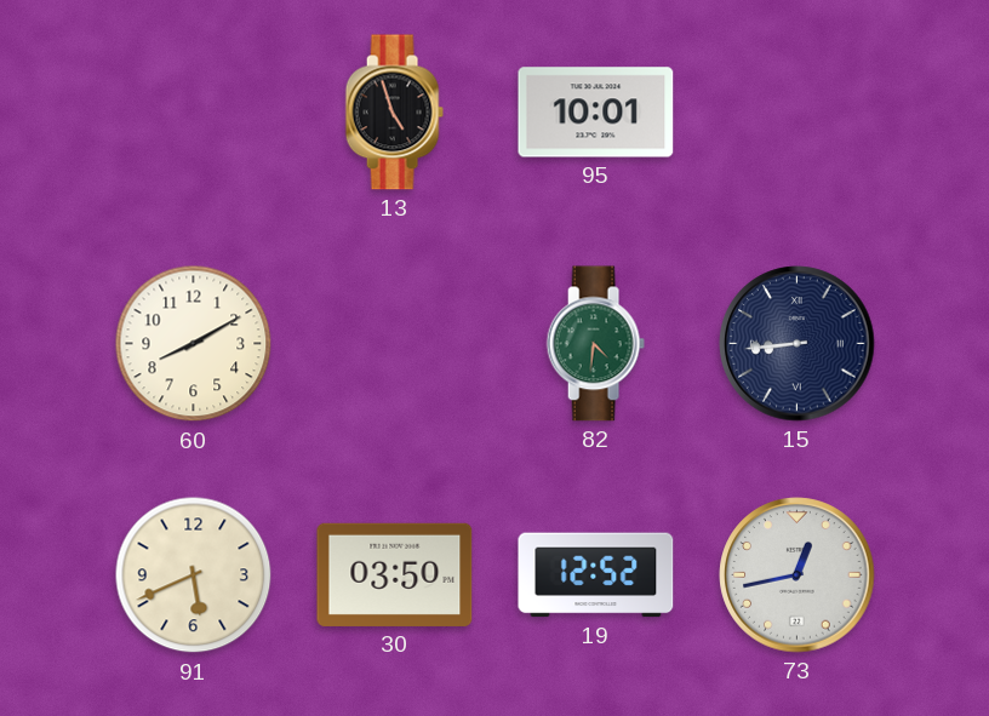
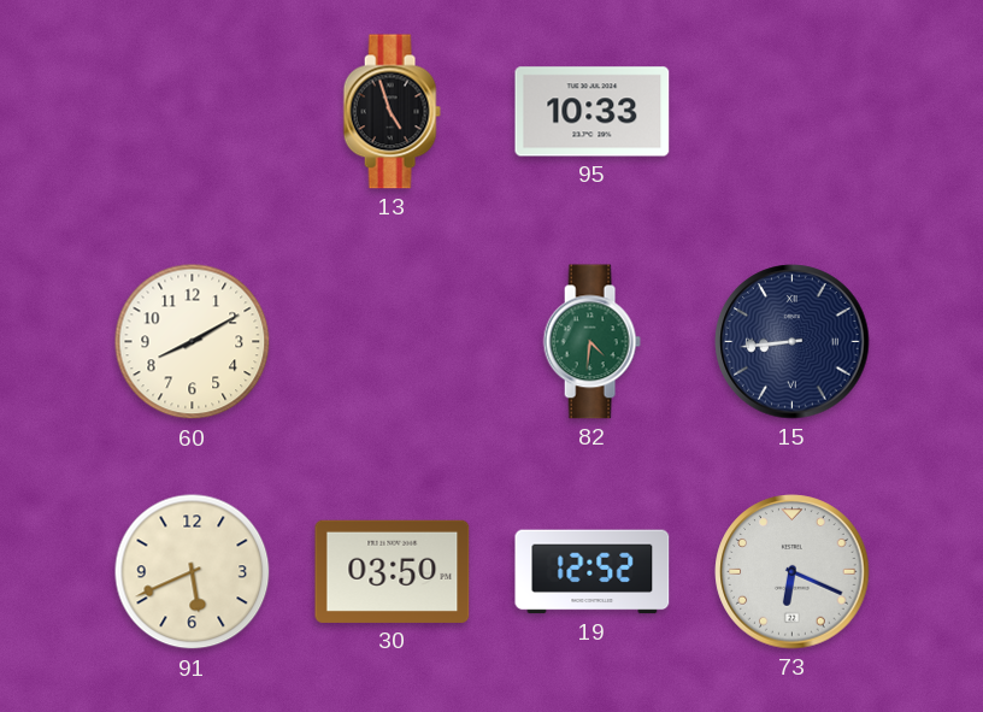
95: 10:01 -> 10:33 (593, 112)
73: 12:43 -> 6:19 (793, 572)
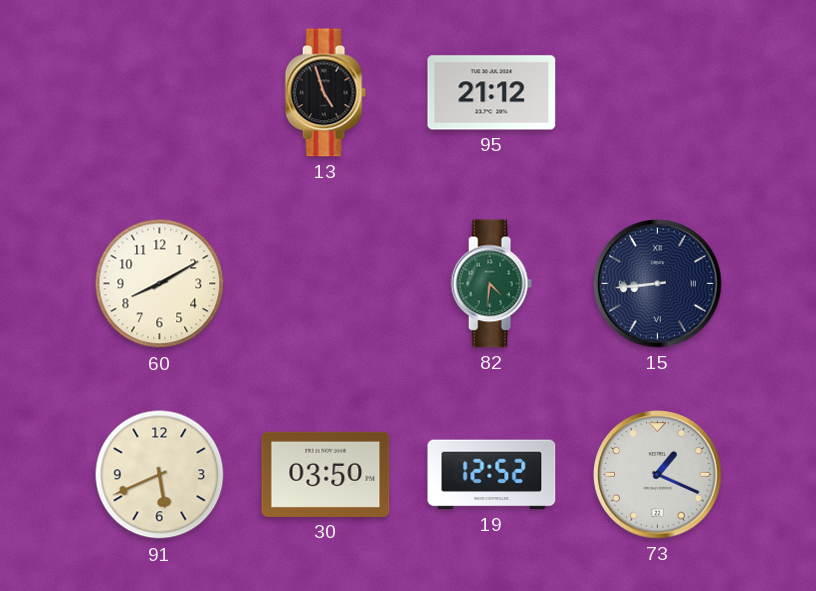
95: 10:33 -> 21:12 (492, 93)
73: 6:19 -> 1:19 (658, 475)
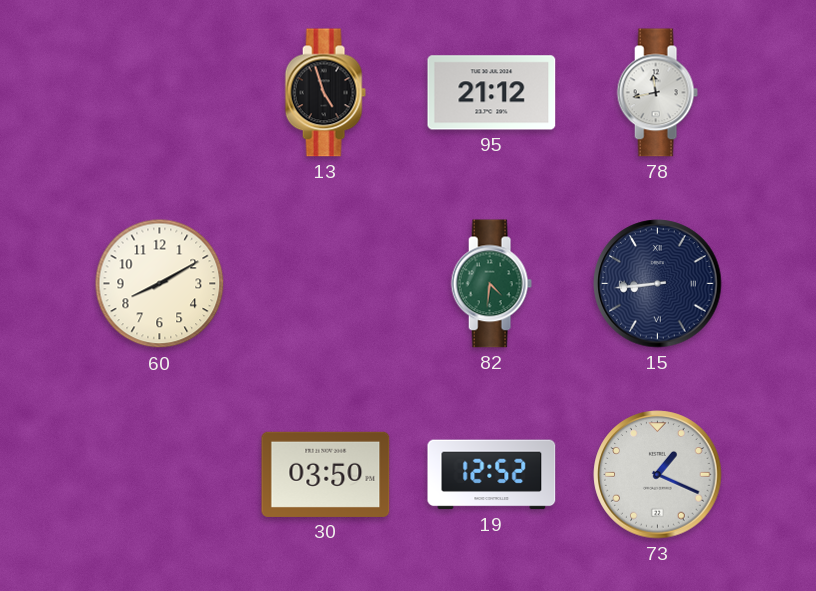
78: none -> 11:43 (657, 93)
91: 5:41 -> none (160, 475)
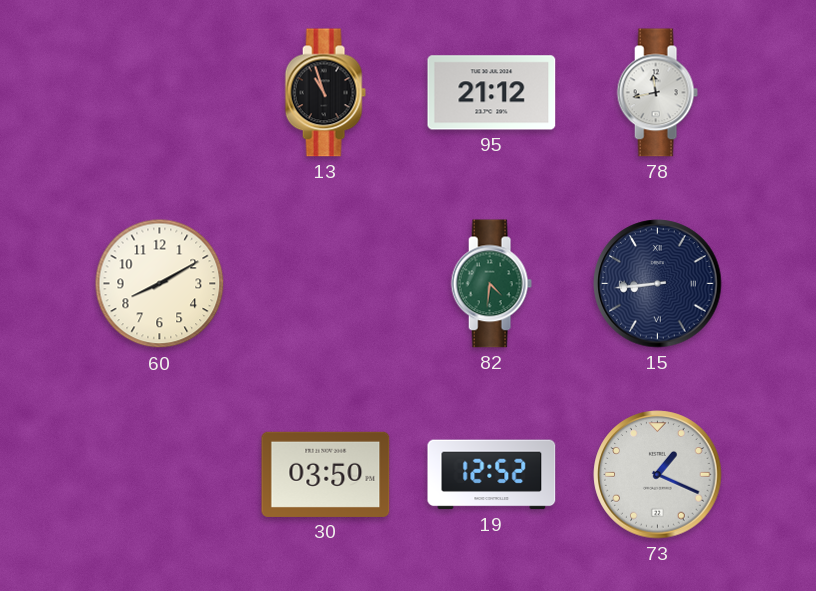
13: 4:57 -> 10:57 (325, 93)
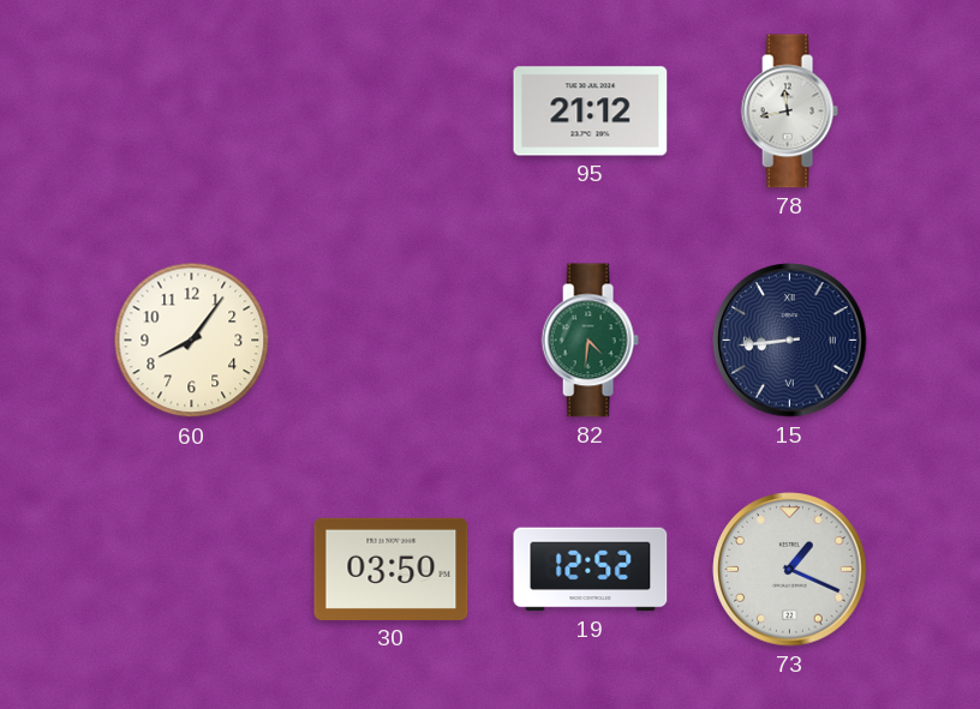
13: 10:57 -> none (325, 93)
60: 8:10 -> 8:06 (192, 341)
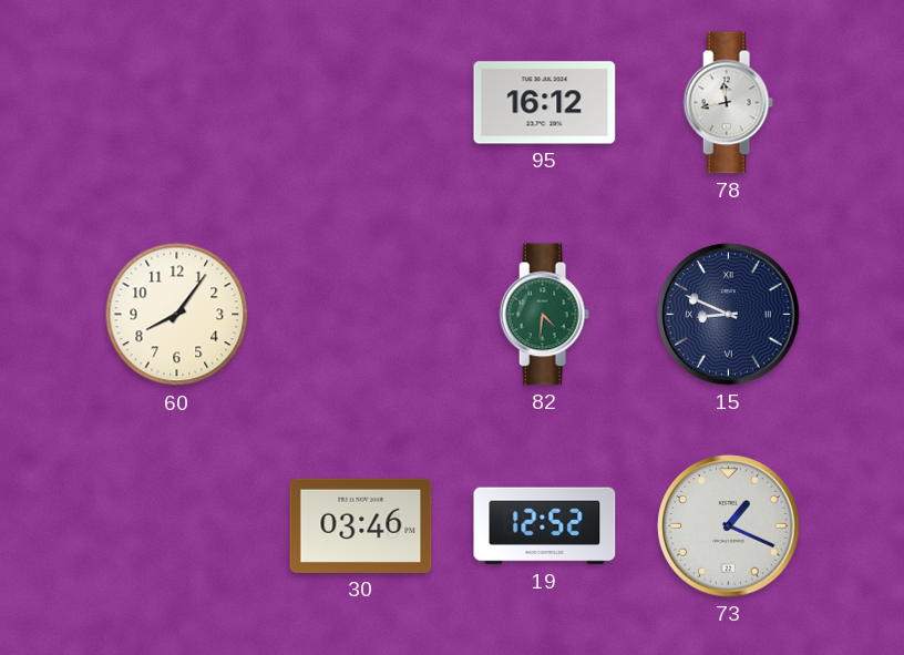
95: 21:12 -> 16:12 (545, 103)
15: 8:44 -> 8:49 (729, 315)
30: 03:50 -> 03:46 (361, 525)
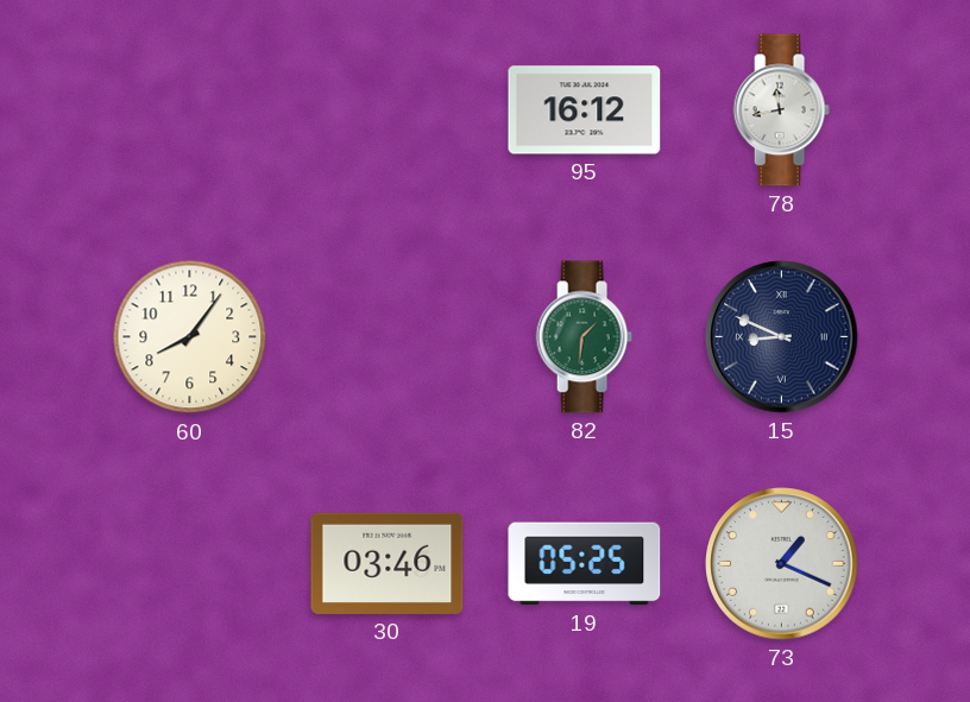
82: 4:31 -> 1:31 (584, 337)
19: 12:52 -> 05:25 (585, 564)
